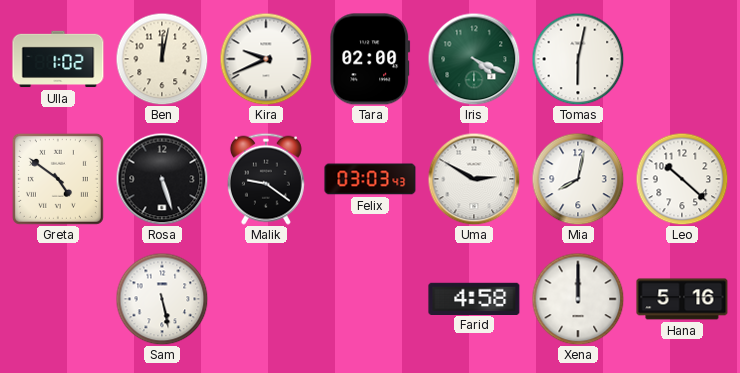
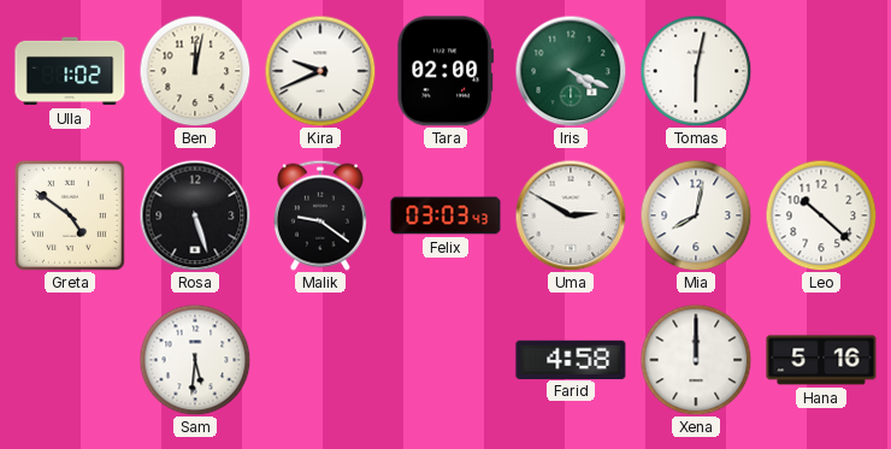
Sam: 5:28 -> 5:31 (195, 360)
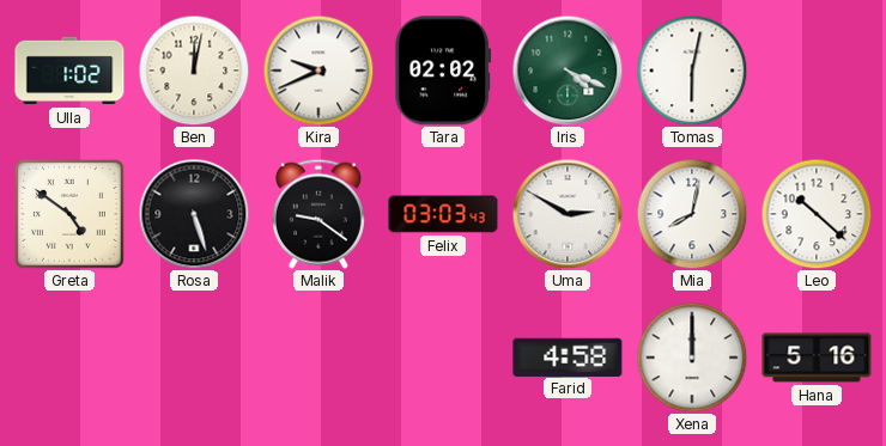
Tara: 02:00 -> 02:02 (443, 71)
Sam: 5:31 -> none (195, 360)
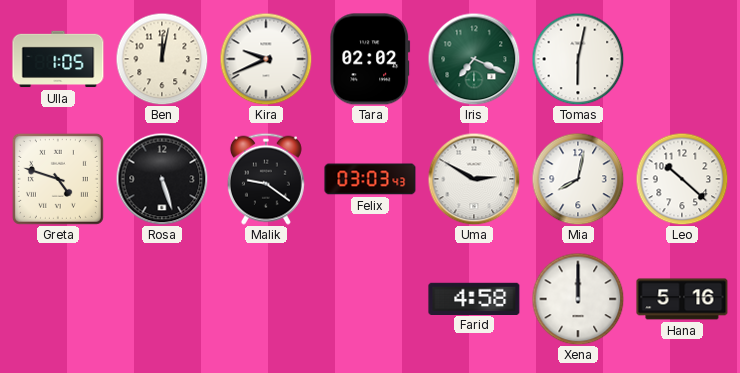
Ulla: 1:02 -> 1:05 (58, 59)
Iris: 4:19 -> 7:19 (474, 59)
Greta: 4:51 -> 4:48 (58, 179)
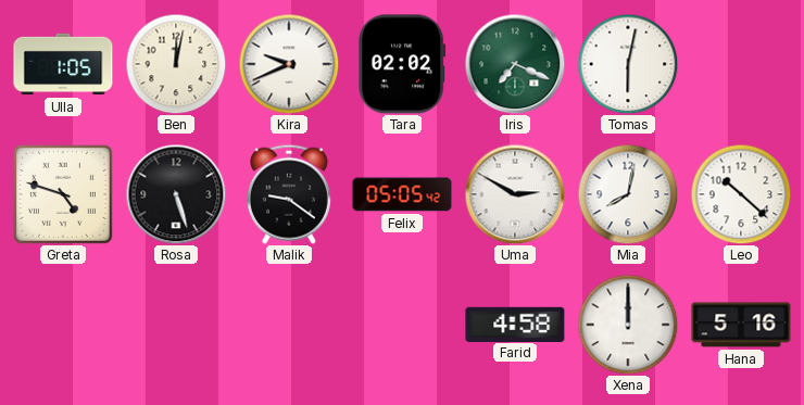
Felix: 03:03 -> 05:05 (402, 194)
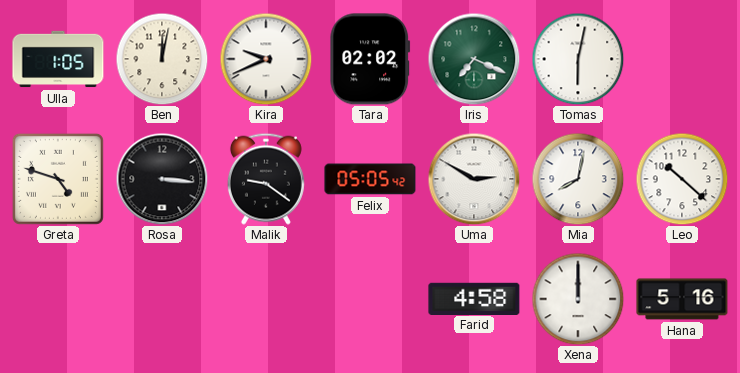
Rosa: 5:27 -> 3:16 (162, 179)
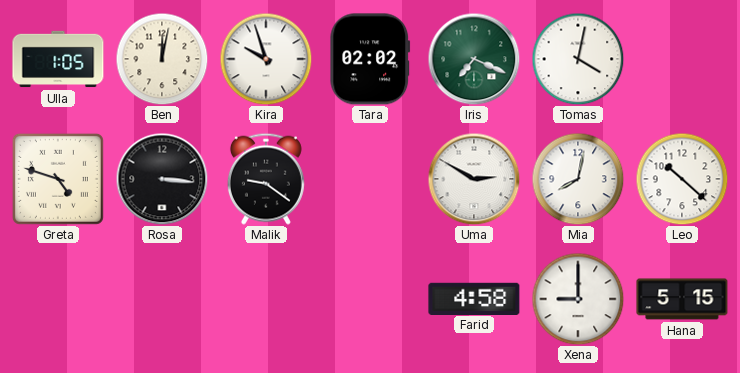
Kira: 9:41 -> 9:57 (266, 59)
Tomas: 6:02 -> 4:02 (578, 59)
Felix: 05:05 -> none (370, 179)
Xena: 12:00 -> 9:00 (578, 299)
Hana: 5:16 -> 5:15 (682, 299)
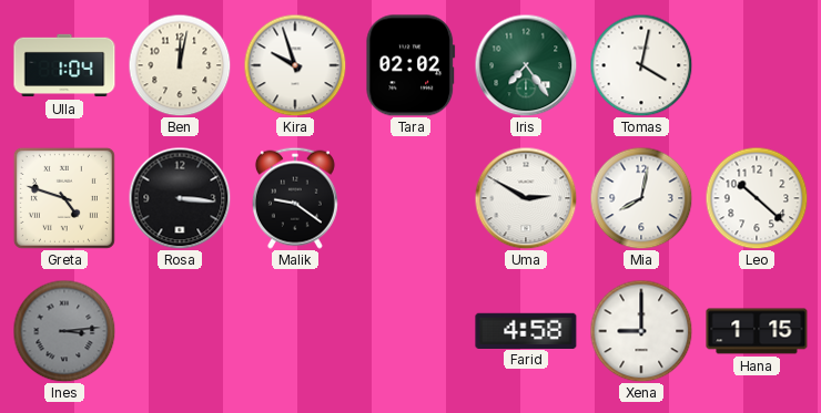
Ulla: 1:05 -> 1:04 (64, 65)
Iris: 7:19 -> 7:24 (526, 65)
Ines: none -> 3:14 (64, 331)
Hana: 5:15 -> 1:15 (757, 331)
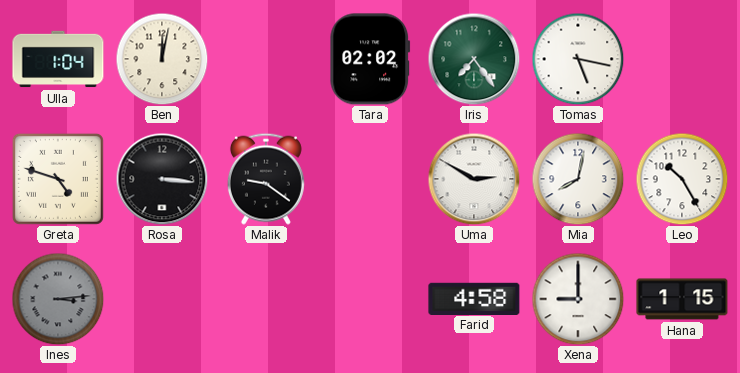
Kira: 9:57 -> none (295, 65)
Tomas: 4:02 -> 5:17 (578, 59)
Leo: 10:22 -> 10:25 (682, 179)
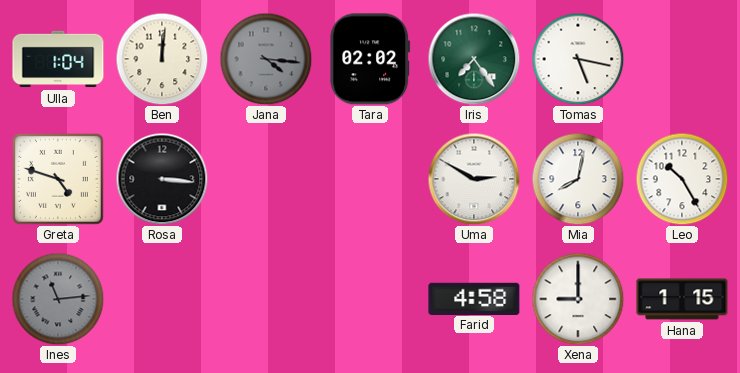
Ben: 12:02 -> 12:01 (162, 59)
Jana: none -> 4:16 (266, 59)
Malik: 9:21 -> none (266, 179)
Ines: 3:14 -> 11:14 (58, 299)
